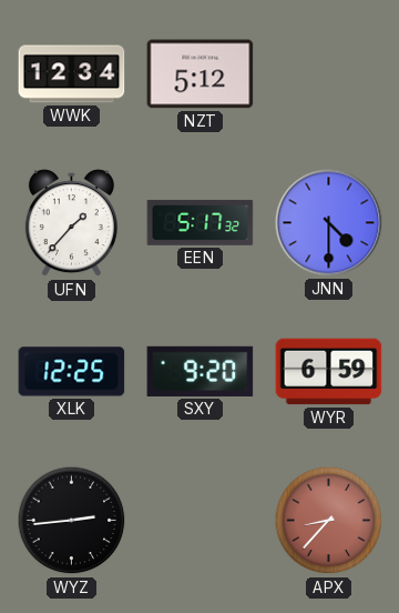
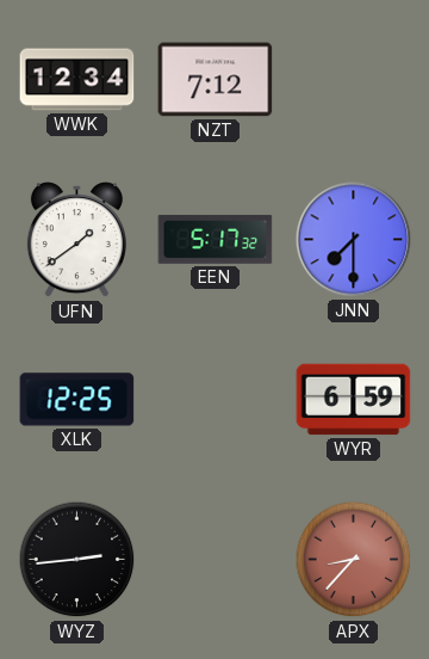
NZT: 5:12 -> 7:12 (216, 80)
UFN: 1:37 -> 1:39 (76, 240)
JNN: 4:30 -> 7:30 (354, 240)
SXY: 9:20 -> none (201, 371)
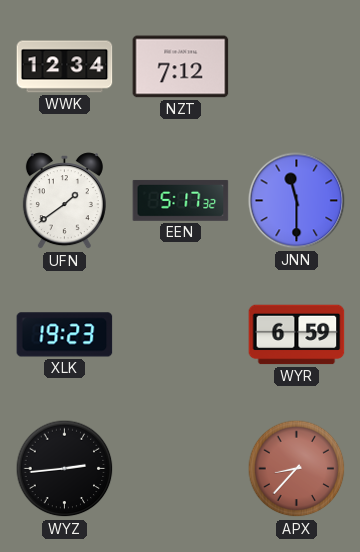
JNN: 7:30 -> 11:30 (297, 201)
XLK: 12:25 -> 19:23 (65, 335)
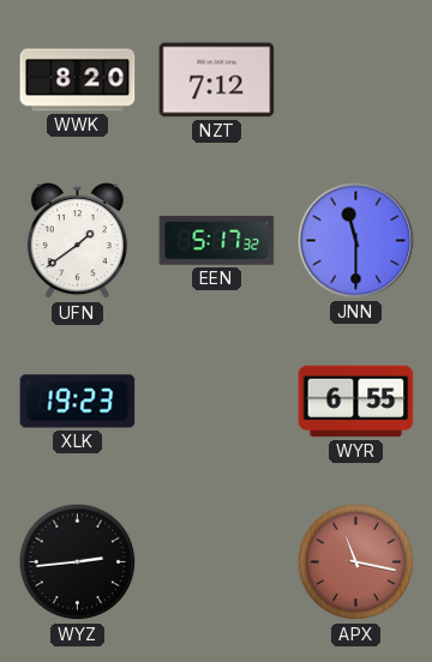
WWK: 12:34 -> 8:20 (78, 80)
WYR: 6:59 -> 6:55 (356, 402)
APX: 8:37 -> 11:17 (356, 562)
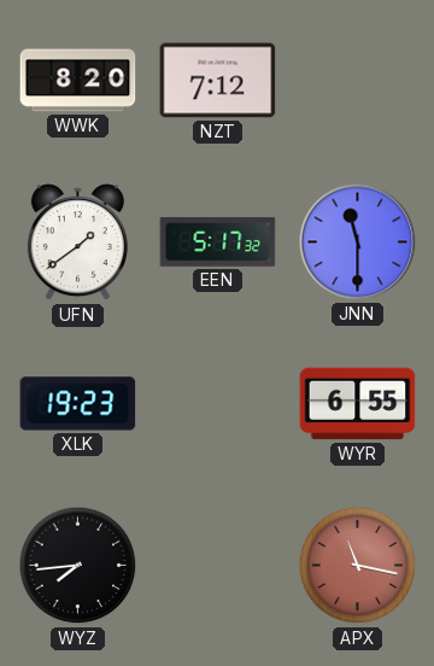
WYZ: 2:44 -> 7:44 (78, 566)
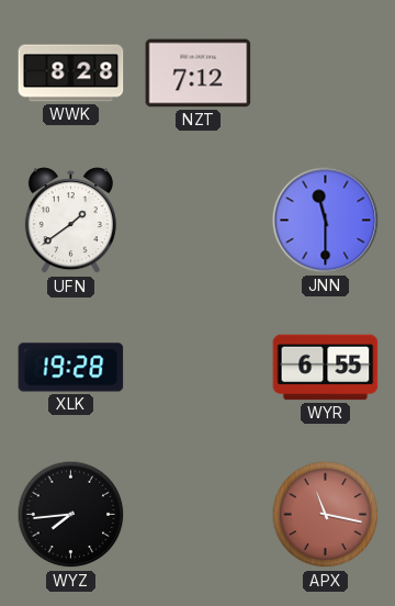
WWK: 8:20 -> 8:28 (71, 74)
EEN: 5:17 -> none (218, 241)
XLK: 19:23 -> 19:28 (71, 368)
